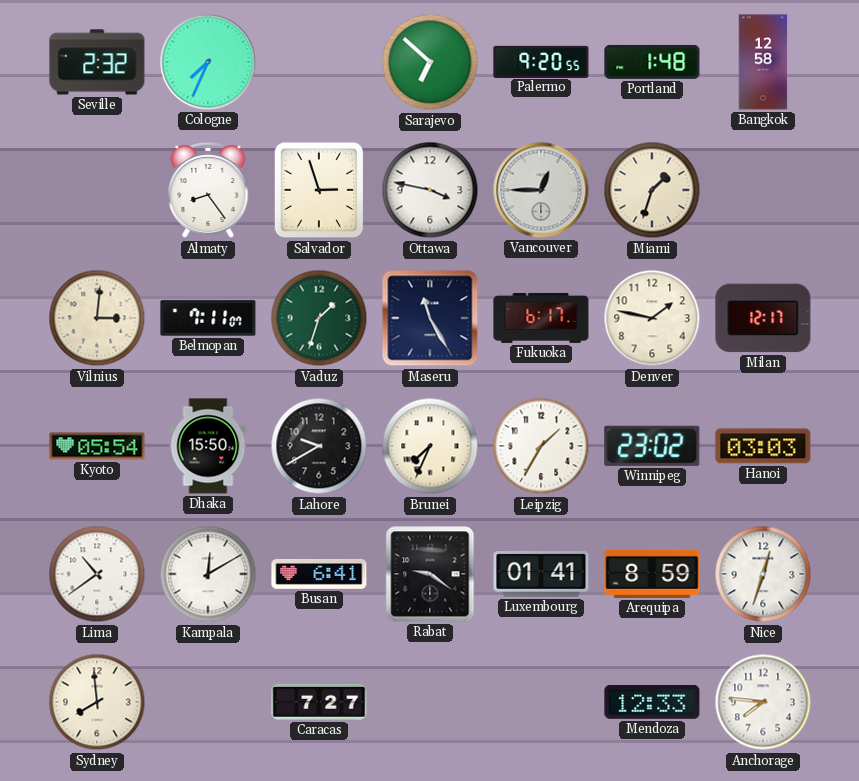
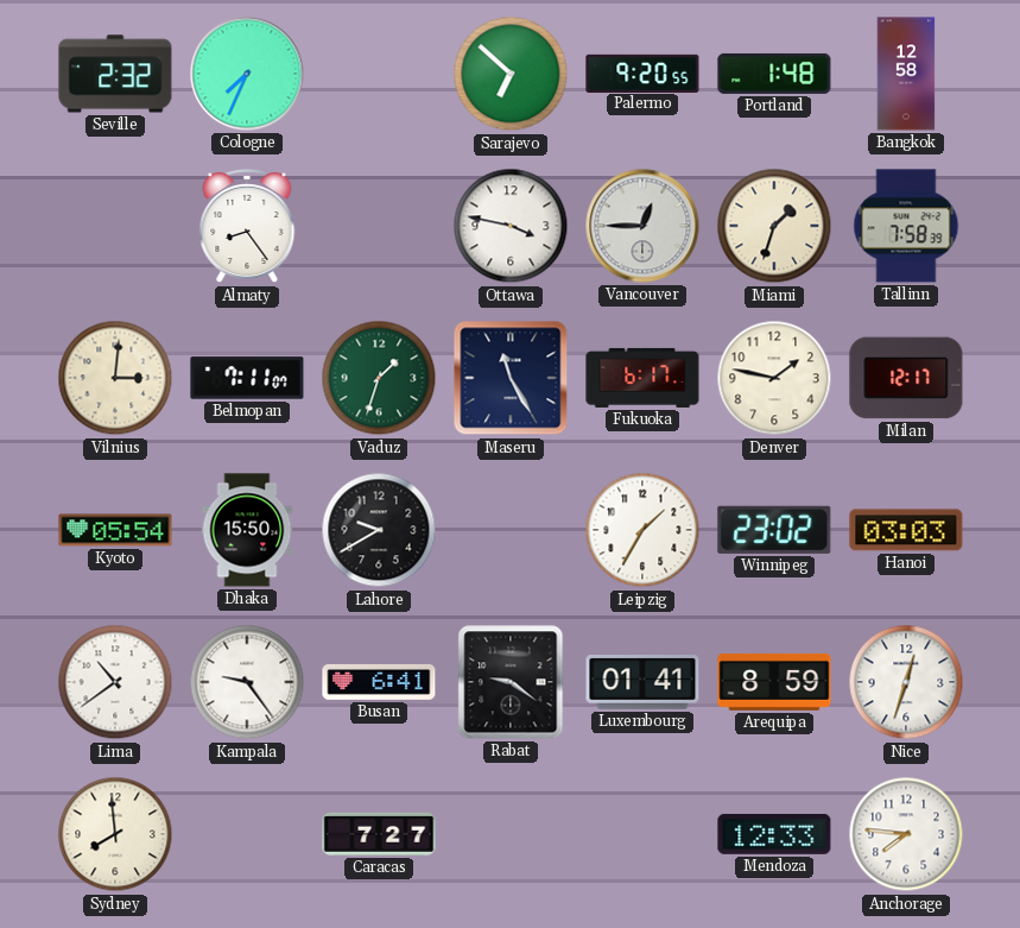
Salvador: 2:57 -> none (319, 190)
Tallinn: none -> 7:58 (906, 226)
Brunei: 7:34 -> none (430, 446)
Kampala: 12:10 -> 9:24 (247, 682)
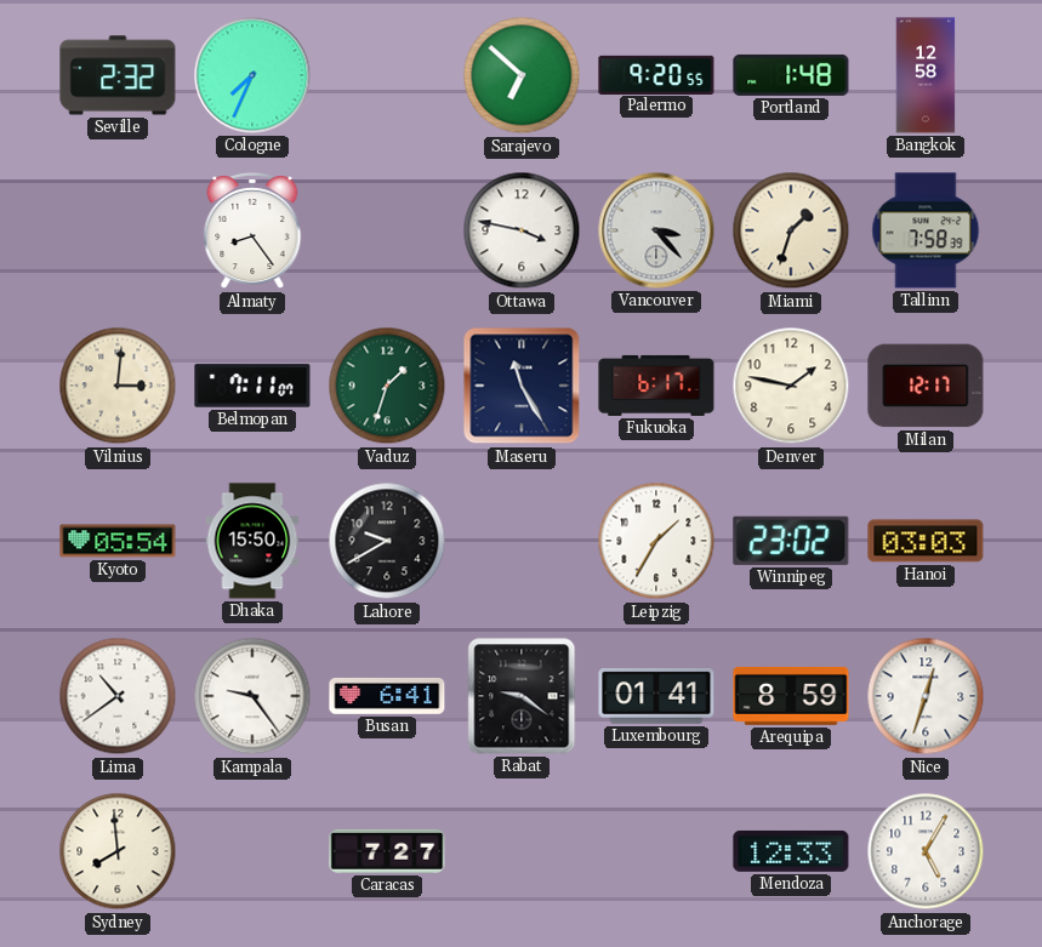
Vancouver: 12:45 -> 3:23 (656, 230)
Anchorage: 7:46 -> 5:05 (926, 851)
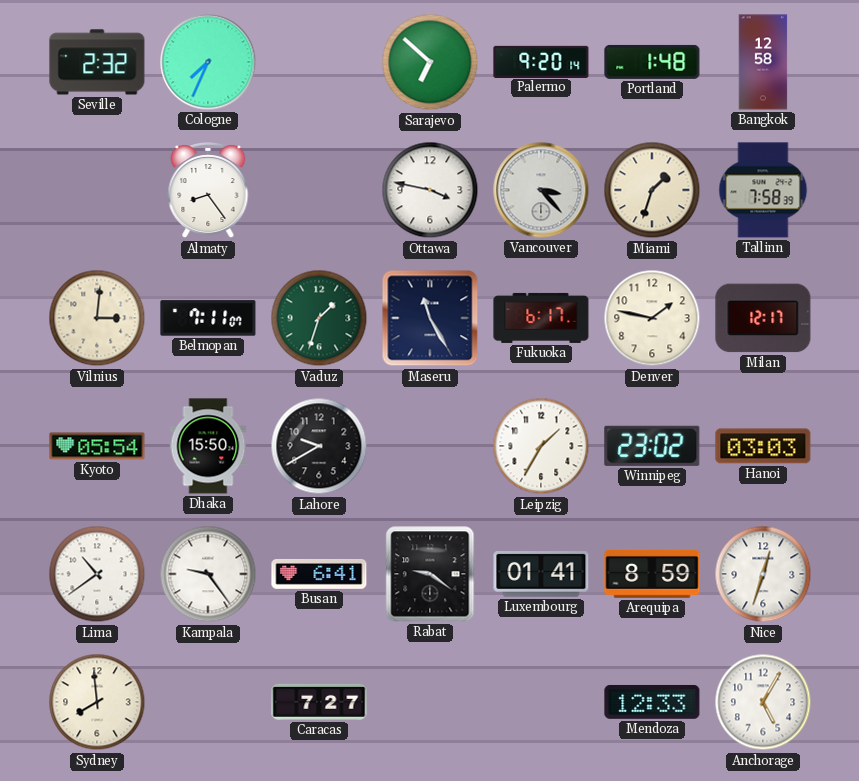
Palermo: 9:20:55 -> 9:20:14 (541, 61)
